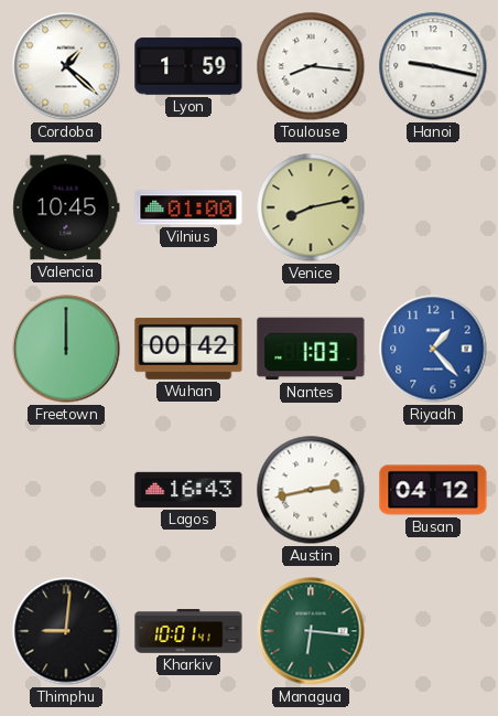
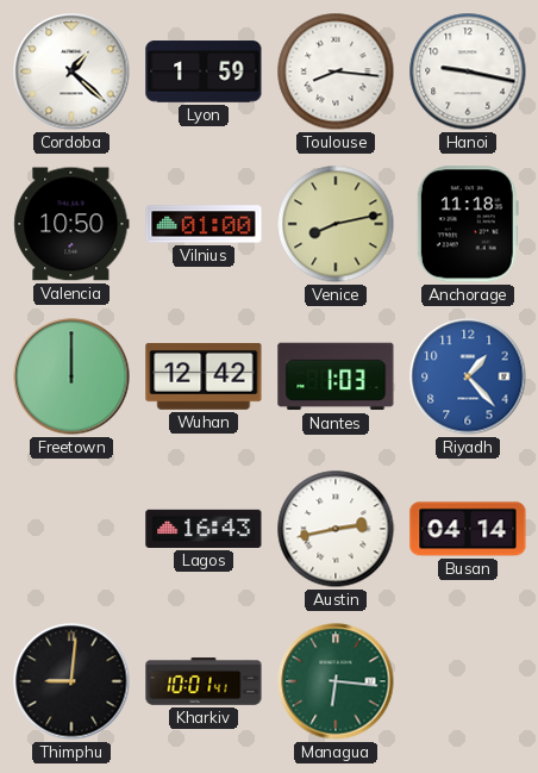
Valencia: 10:45 -> 10:50 (71, 224)
Anchorage: none -> 11:18 (468, 224)
Wuhan: 00:42 -> 12:42 (204, 378)
Busan: 04:12 -> 04:14 (468, 529)
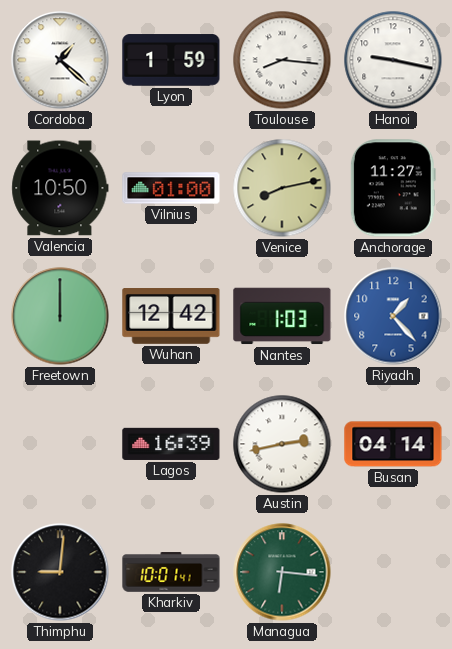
Anchorage: 11:18 -> 11:27 (393, 188)
Lagos: 16:43 -> 16:39 (171, 444)
